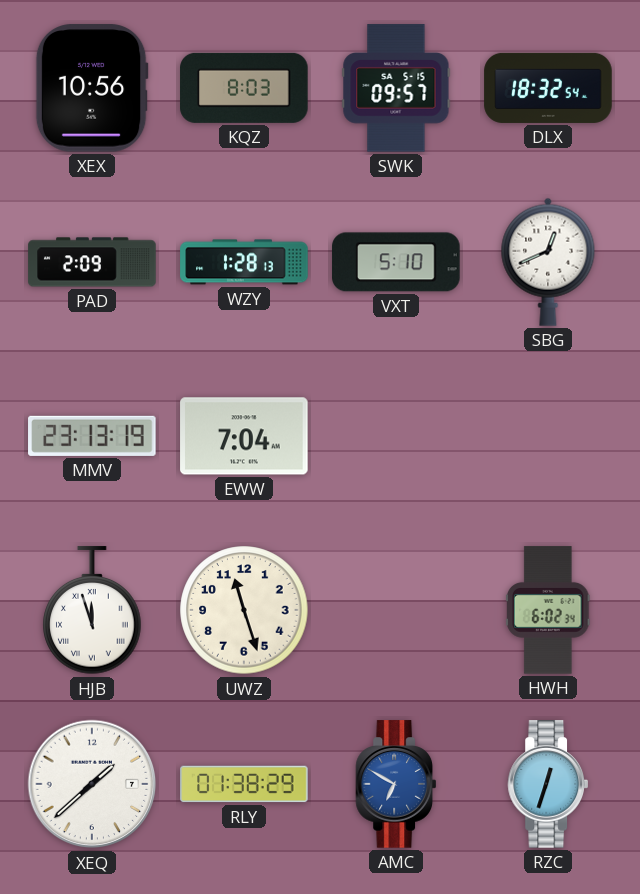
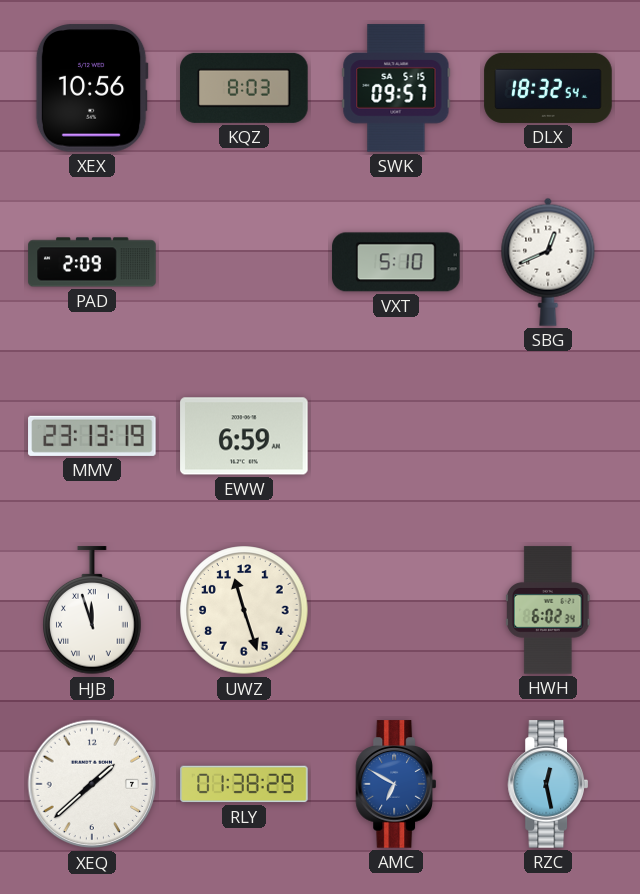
WZY: 1:28 -> none (244, 262)
EWW: 7:04 -> 6:59 (244, 436)
RZC: 12:33 -> 12:28 (547, 784)
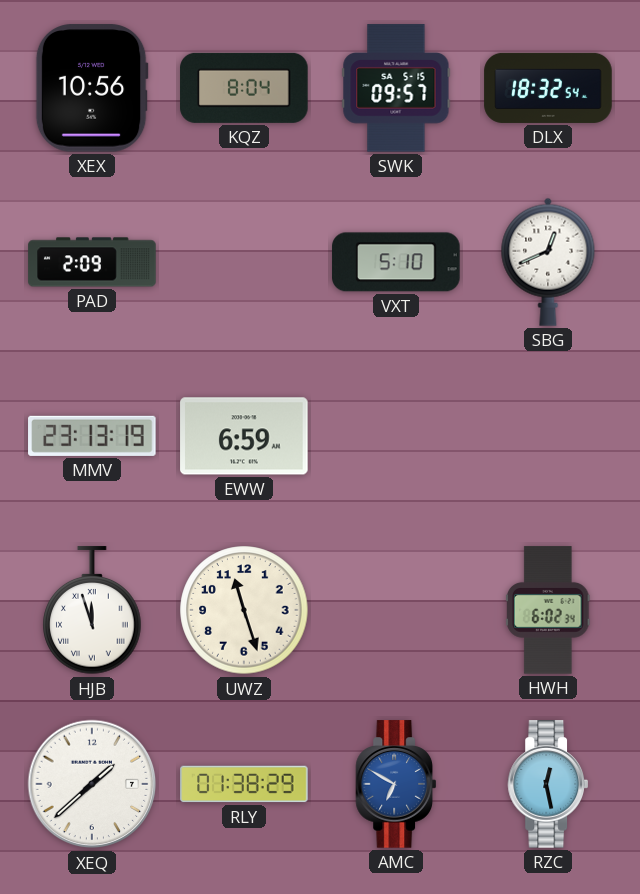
KQZ: 8:03 -> 8:04 (244, 88)
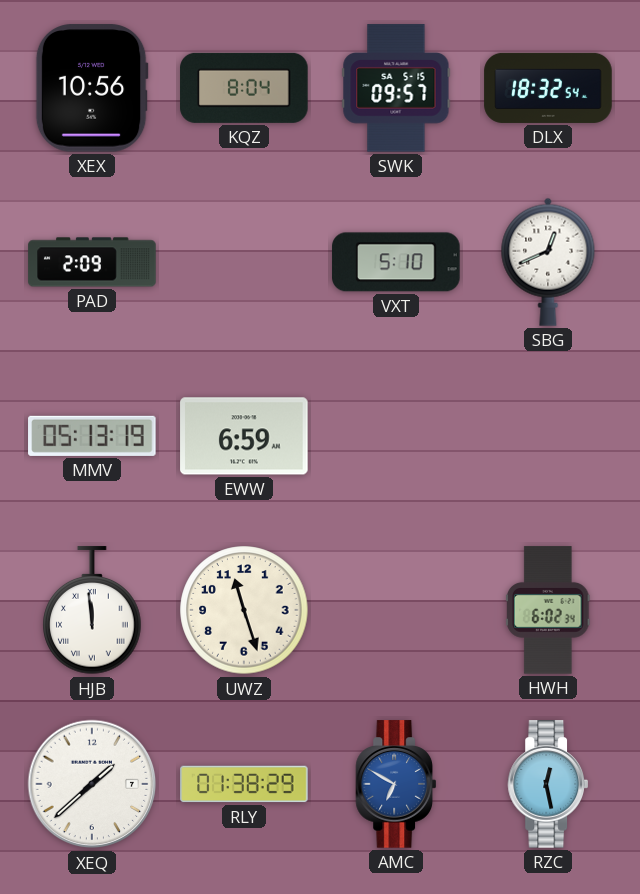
MMV: 23:13 -> 05:13 (92, 436)
HJB: 11:57 -> 11:59 (92, 611)
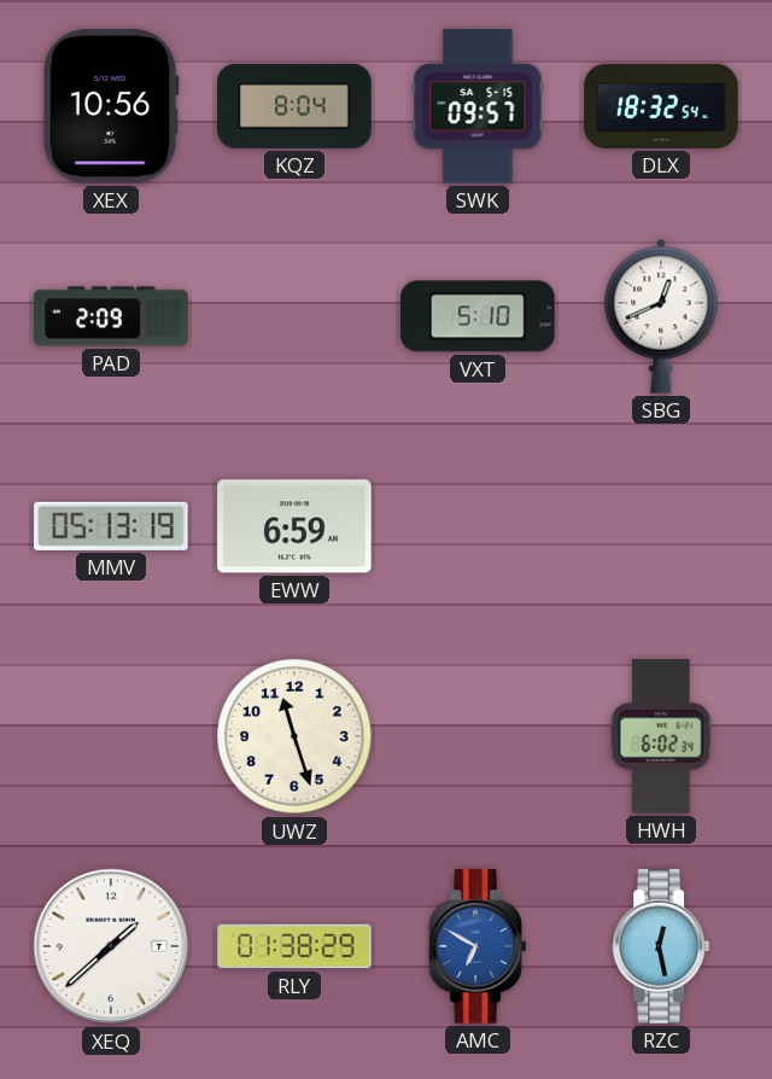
HJB: 11:59 -> none (92, 611)
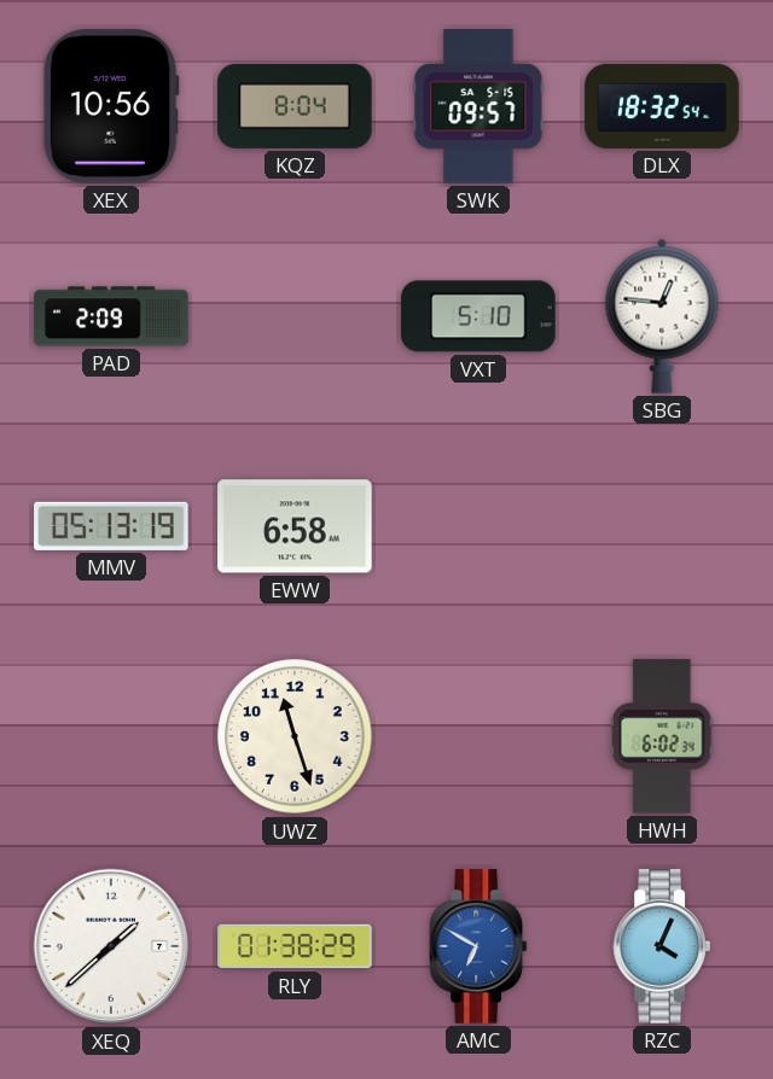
SBG: 12:41 -> 12:46 (662, 316)
EWW: 6:59 -> 6:58 (295, 526)
RZC: 12:28 -> 4:04 (661, 946)
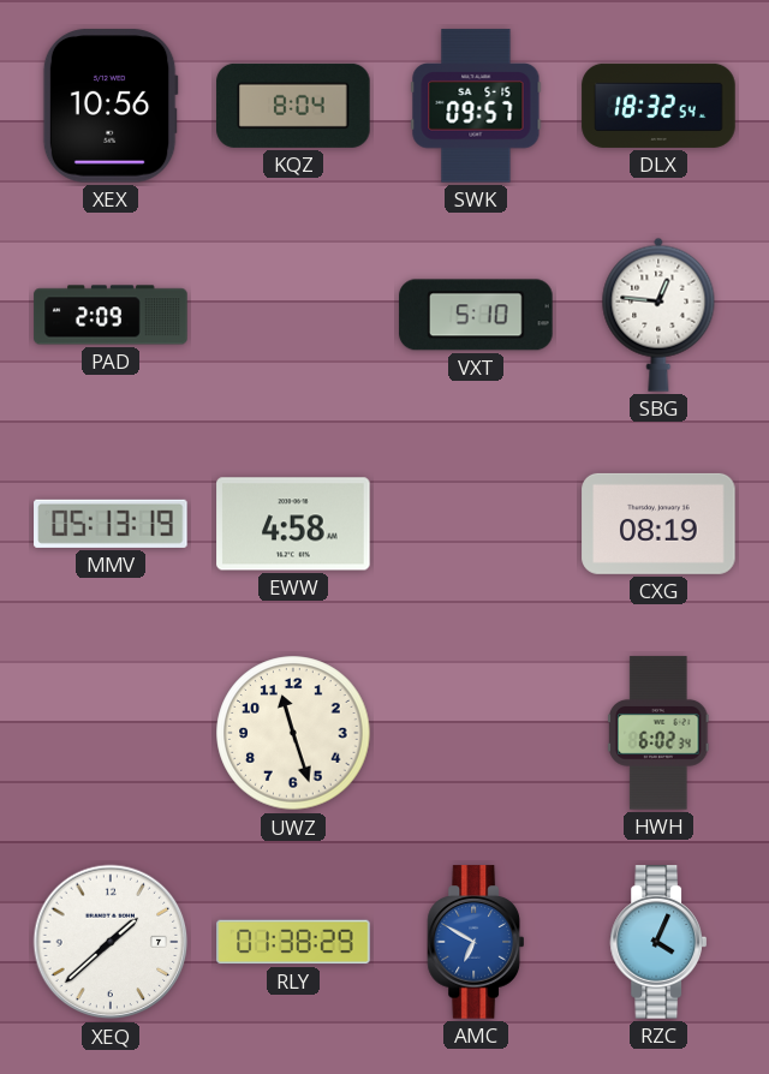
EWW: 6:58 -> 4:58 (293, 524)
CXG: none -> 08:19 (658, 524)
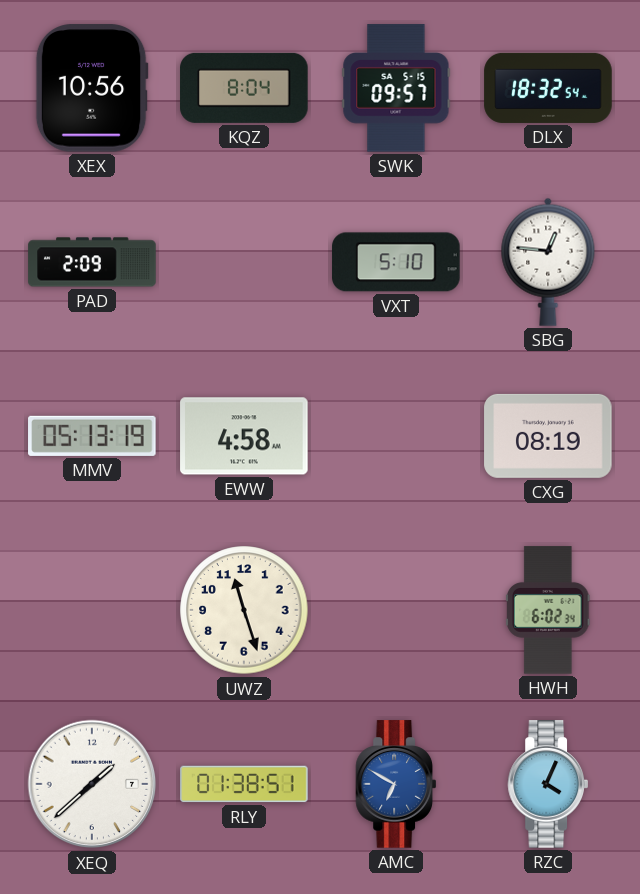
RLY: 01:38:29 -> 01:38:51 (244, 784)
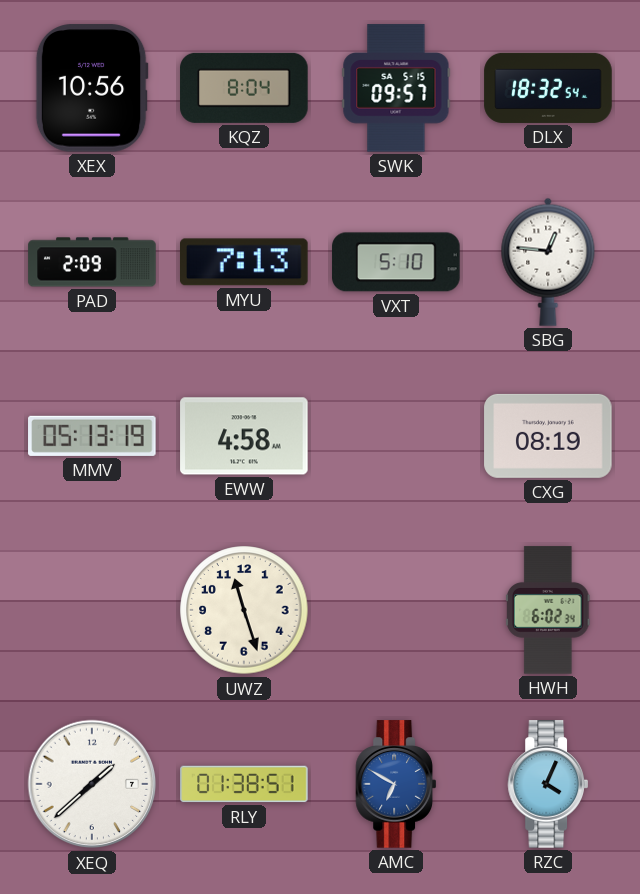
MYU: none -> 7:13 (245, 262)
